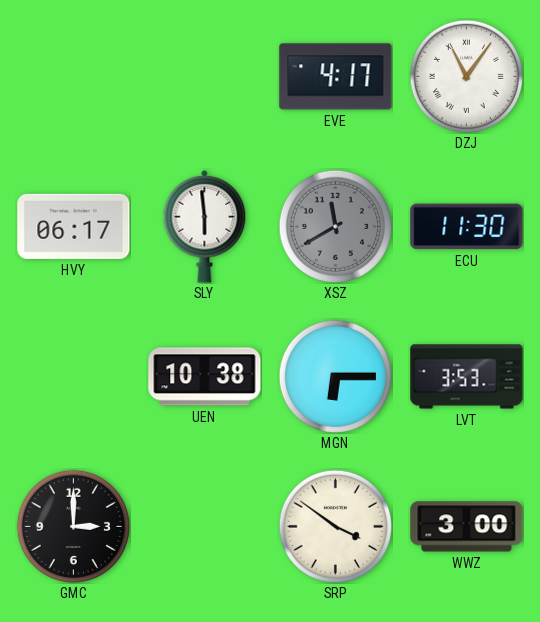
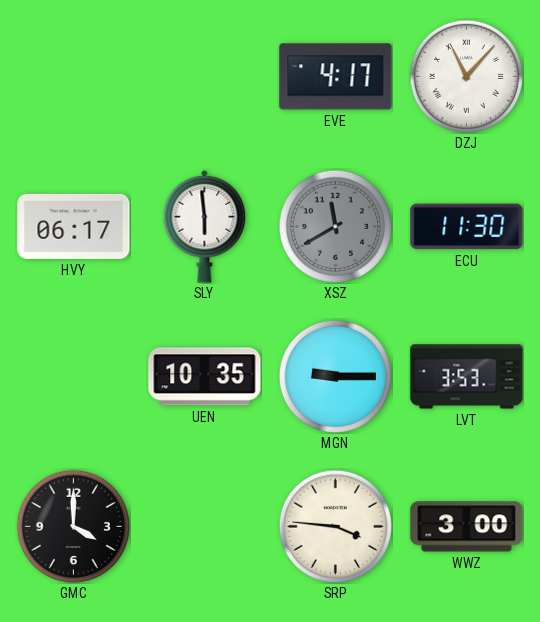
DZJ: 11:06 -> 11:07 (466, 76)
UEN: 10:38 -> 10:35 (205, 377)
MGN: 6:15 -> 9:15 (335, 376)
GMC: 3:00 -> 4:00 (73, 526)
SRP: 3:51 -> 3:46 (335, 526)
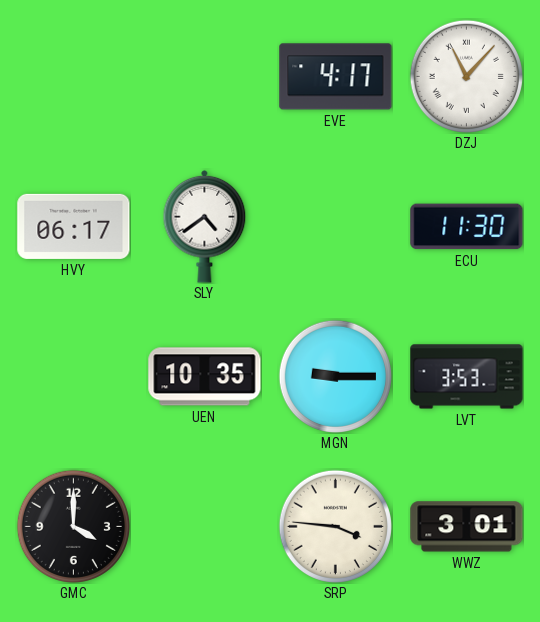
SLY: 5:59 -> 4:39 (205, 226)
XSZ: 11:40 -> none (335, 226)
WWZ: 3:00 -> 3:01 (467, 527)
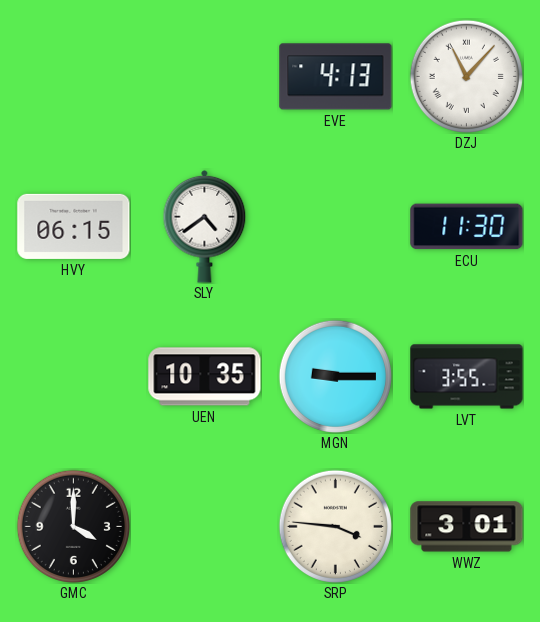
EVE: 4:17 -> 4:13 (336, 77)
HVY: 06:17 -> 06:15 (74, 226)
LVT: 3:53 -> 3:55 (467, 377)
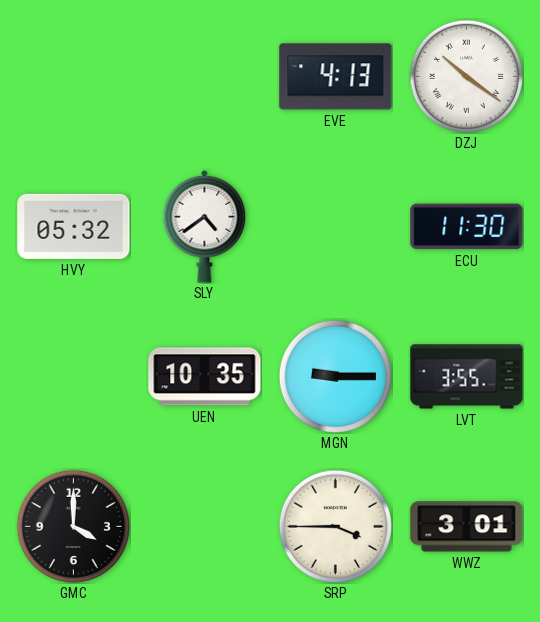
DZJ: 11:07 -> 10:21 (466, 76)
HVY: 06:15 -> 05:32 (74, 226)
SRP: 3:46 -> 3:45 (335, 526)
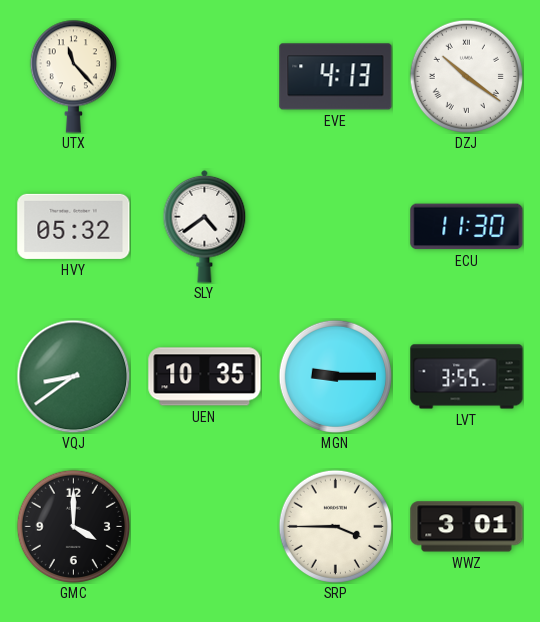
UTX: none -> 11:23 (73, 76)
VQJ: none -> 8:39 (73, 376)
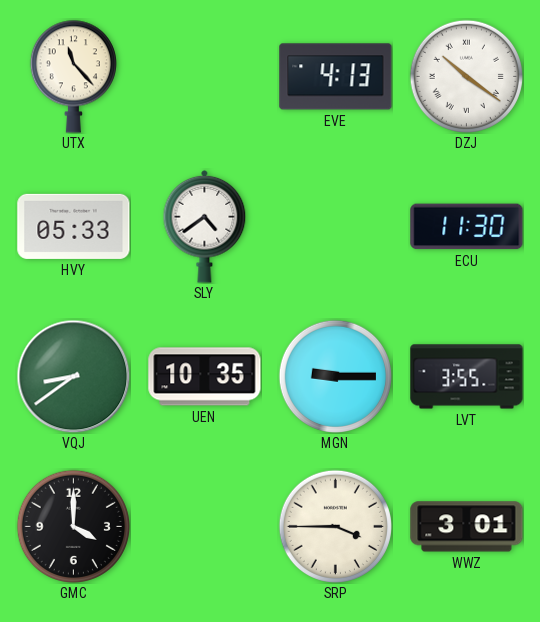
HVY: 05:32 -> 05:33 (74, 226)
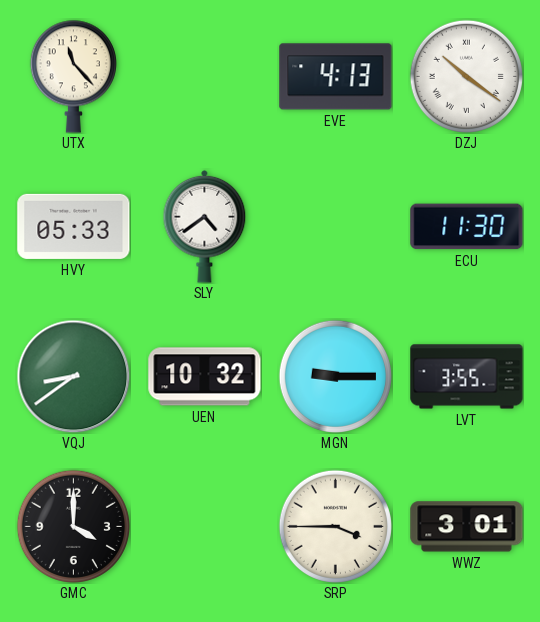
UEN: 10:35 -> 10:32 (205, 377)
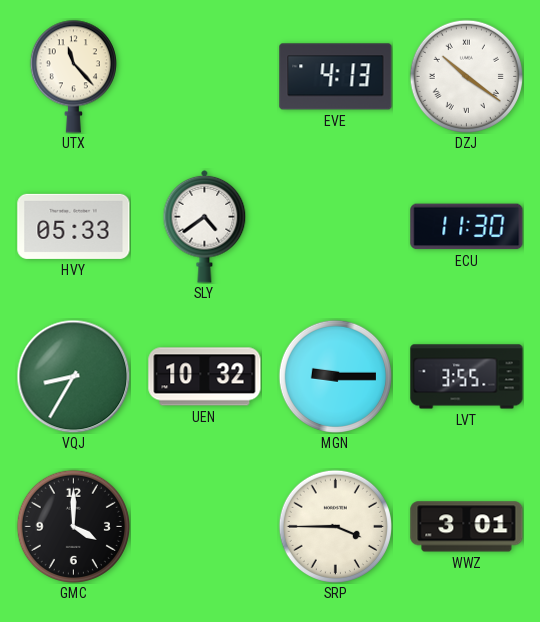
VQJ: 8:39 -> 8:35 (73, 376)
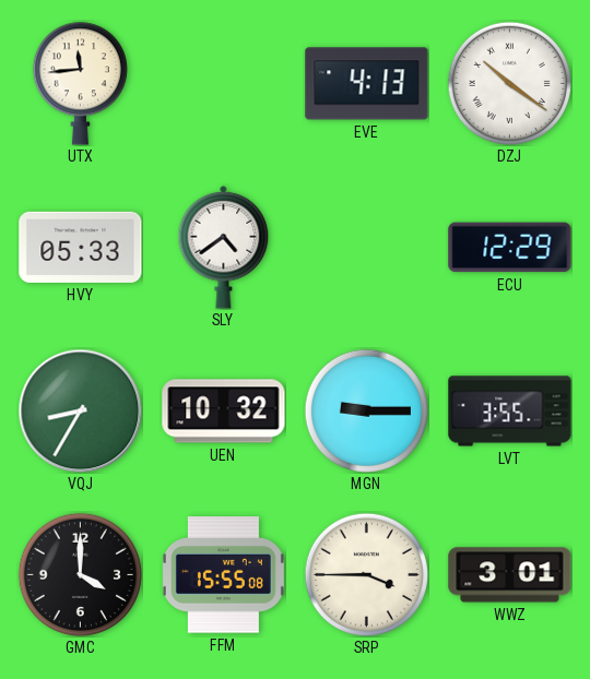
UTX: 11:23 -> 11:44 (80, 83)
ECU: 11:30 -> 12:29 (510, 248)
FFM: none -> 15:55 (223, 575)
